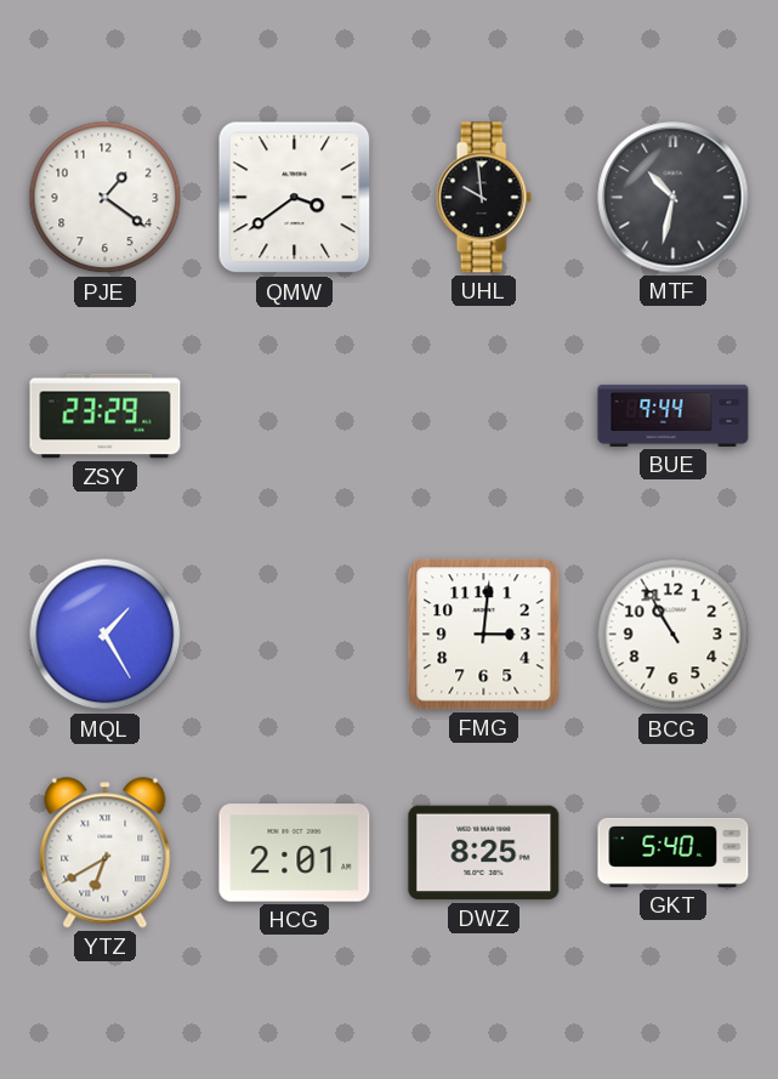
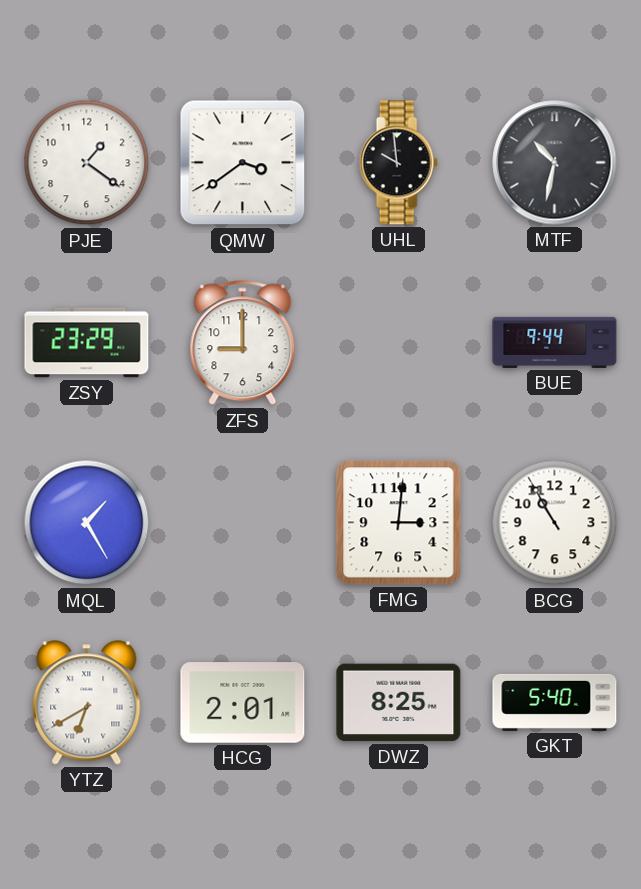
ZFS: none -> 9:00 (243, 343)
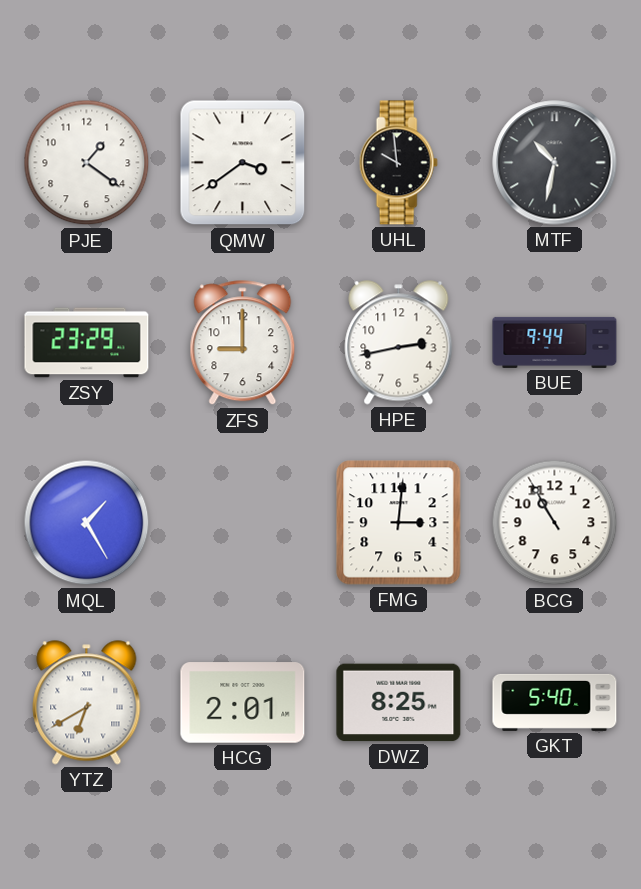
HPE: none -> 2:43 (399, 343)
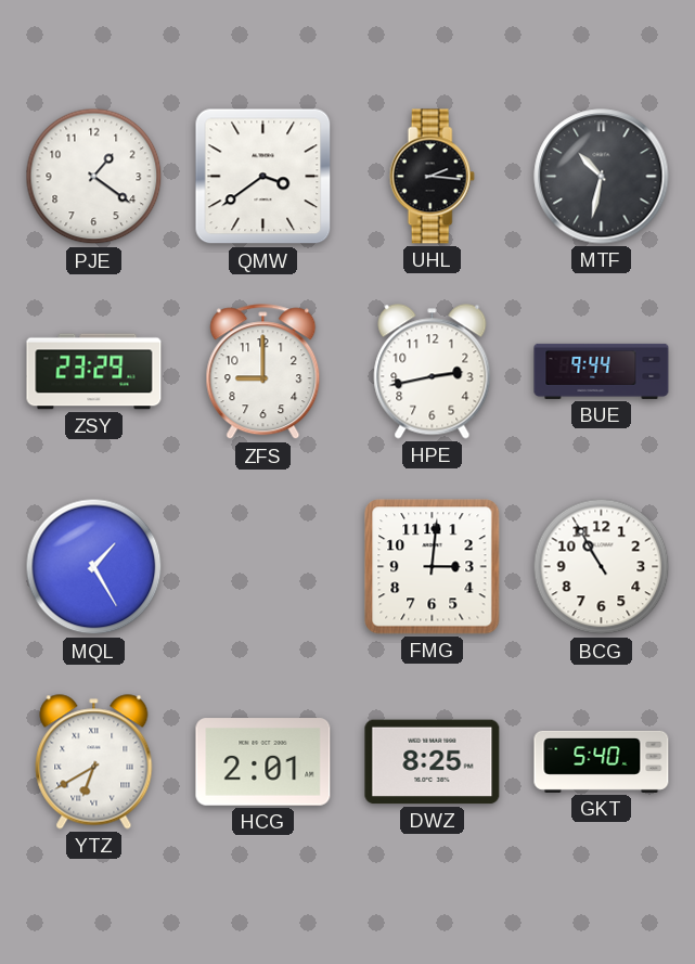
UHL: 9:59 -> 2:16 (432, 177)
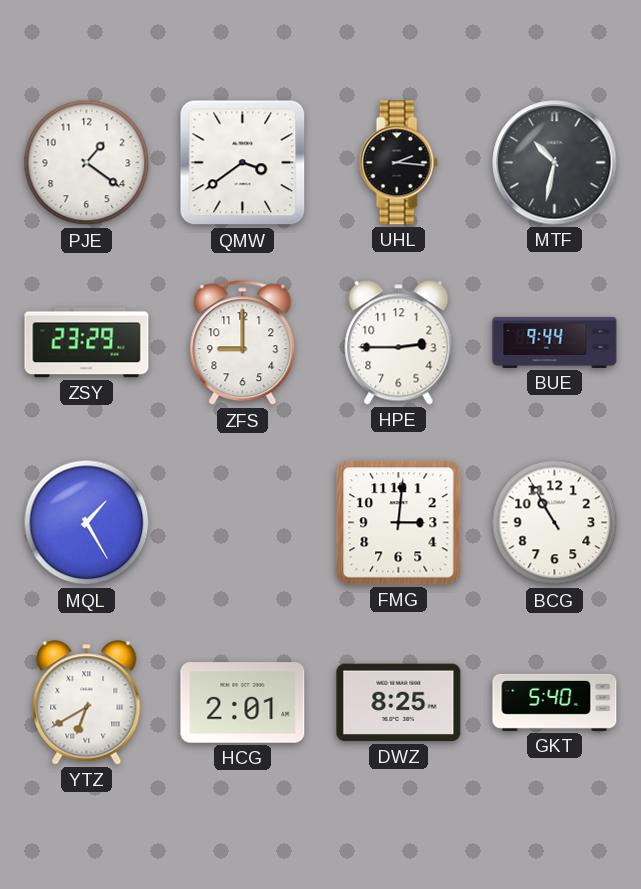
HPE: 2:43 -> 2:45 (399, 343)
